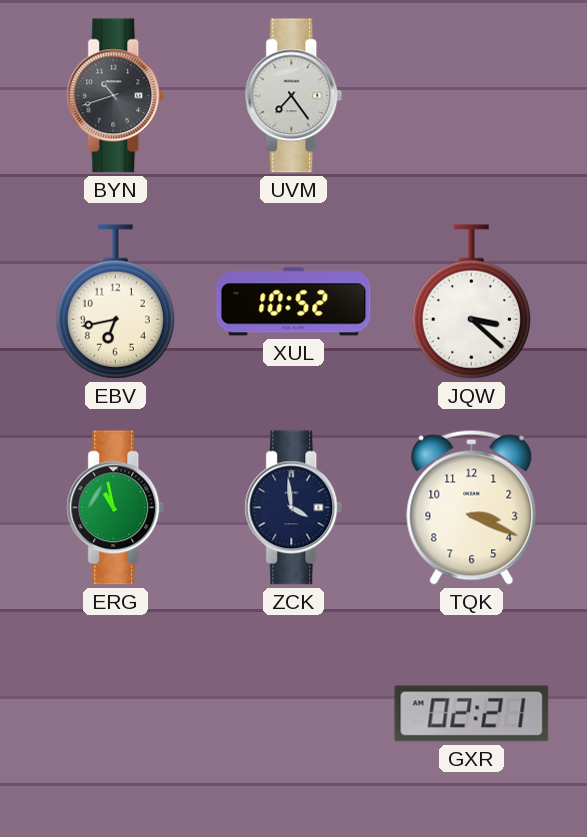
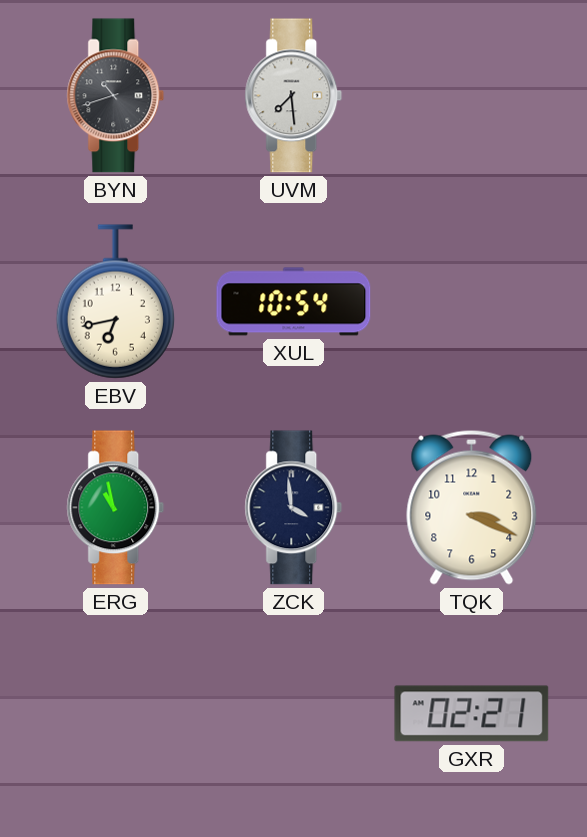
UVM: 7:24 -> 7:29 (294, 96)
XUL: 10:52 -> 10:54 (294, 302)
JQW: 3:22 -> none (471, 302)
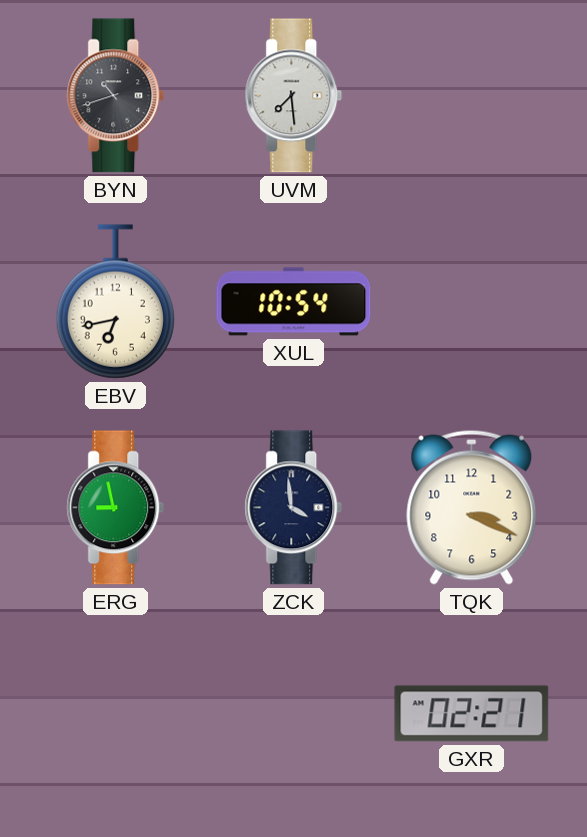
ERG: 10:58 -> 8:58 (116, 508)
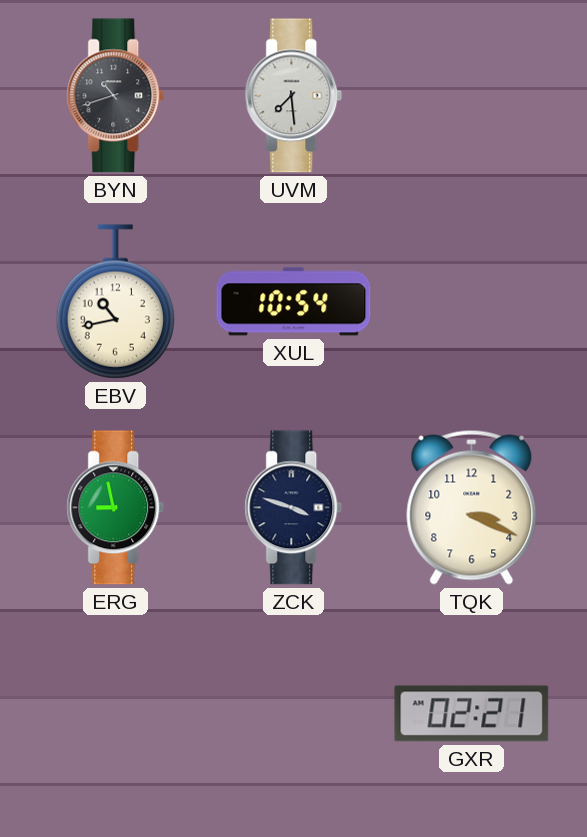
EBV: 6:43 -> 10:43 (115, 302)
ZCK: 3:59 -> 3:48 (294, 508)
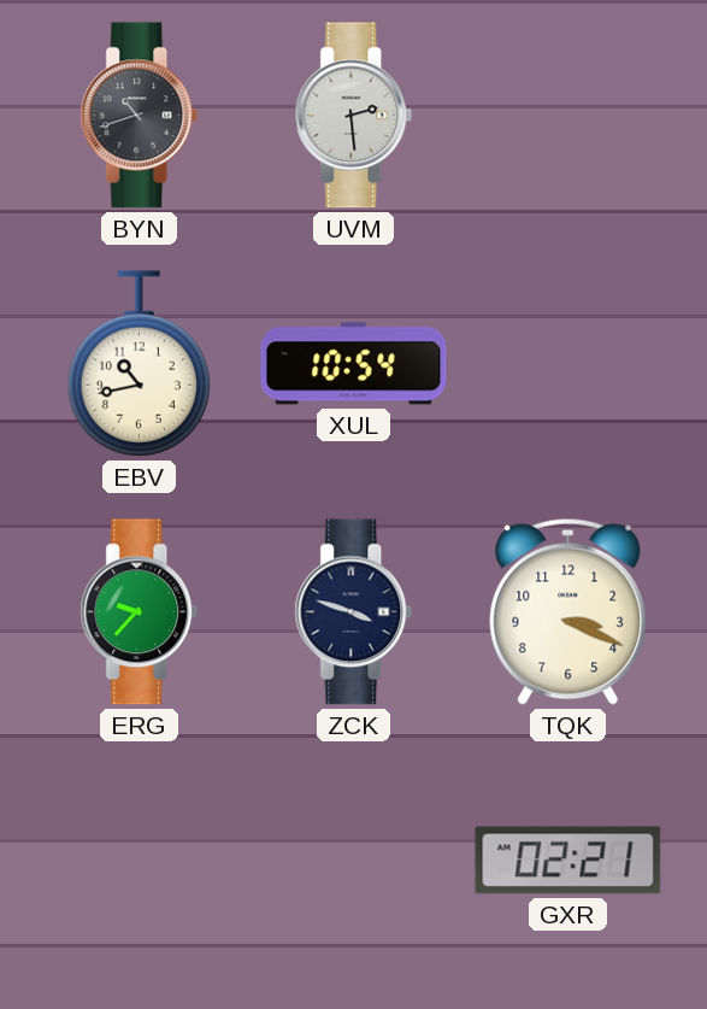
UVM: 7:29 -> 2:29 (354, 116)
ERG: 8:58 -> 9:37 (140, 612)
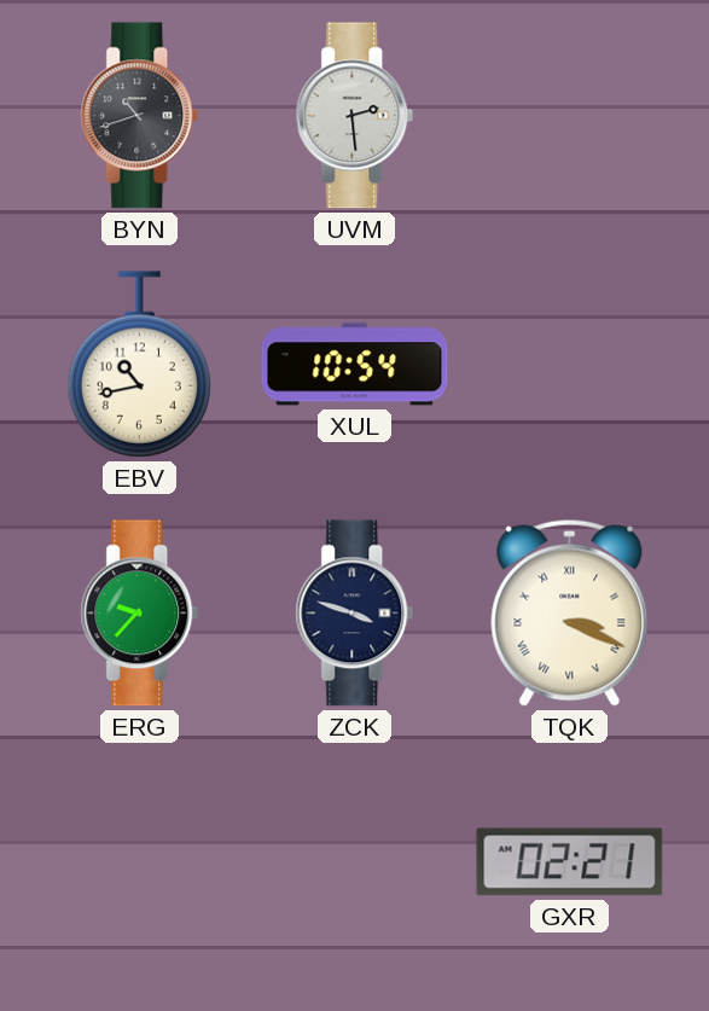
TQK numerals: Arabic -> Roman (570, 612)
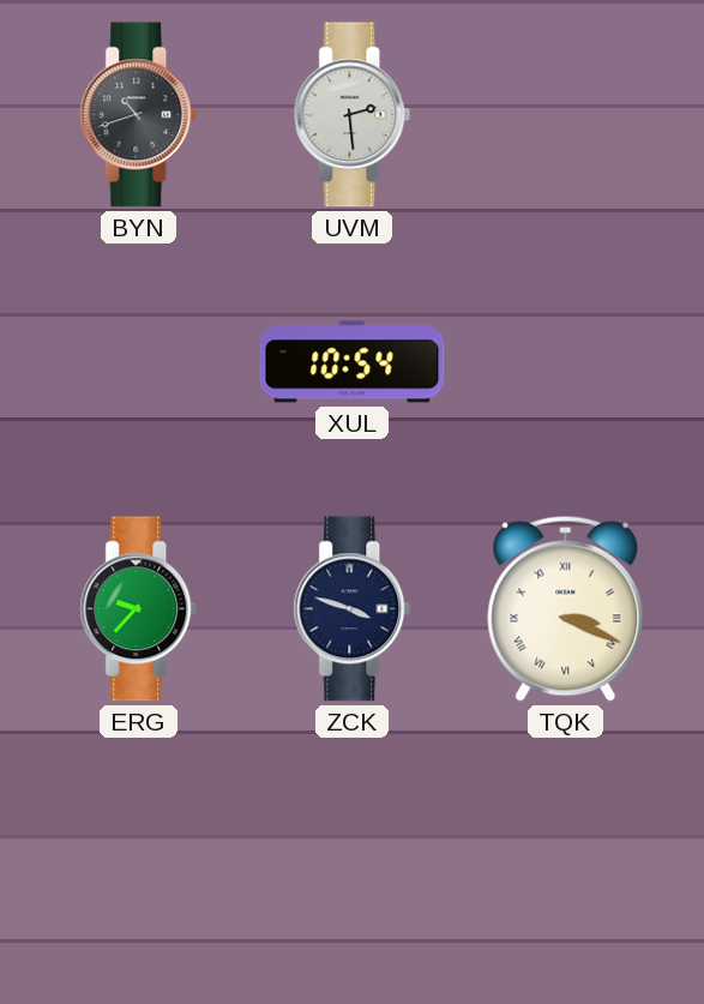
EBV: 10:43 -> none (139, 365)
GXR: 02:21 -> none (570, 862)
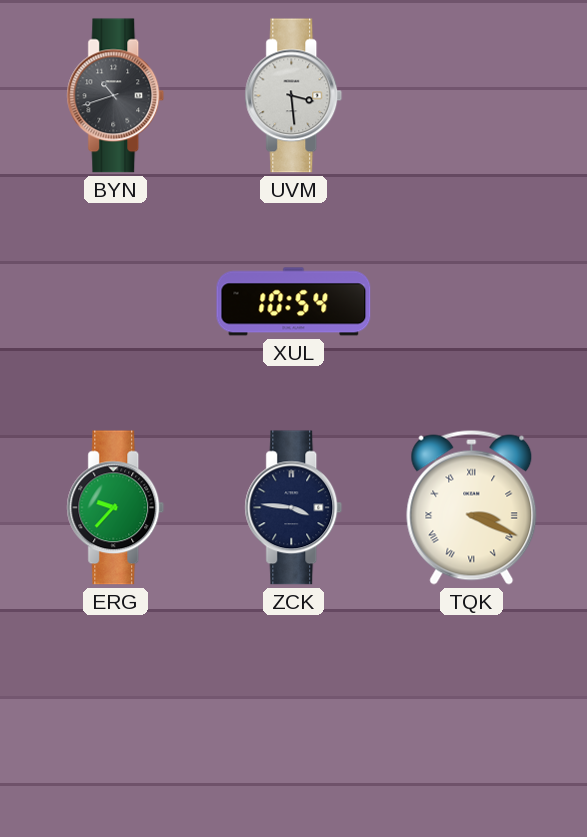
UVM: 2:29 -> 3:29 (294, 96)
ZCK: 3:48 -> 3:46 (294, 508)
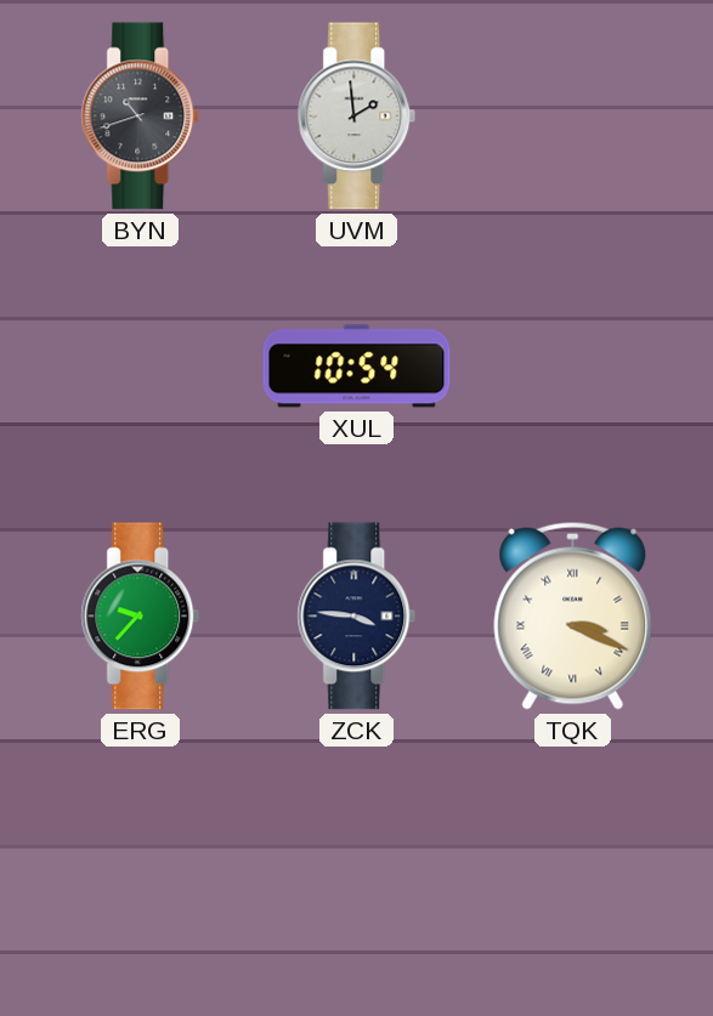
UVM: 3:29 -> 1:59 (357, 117)
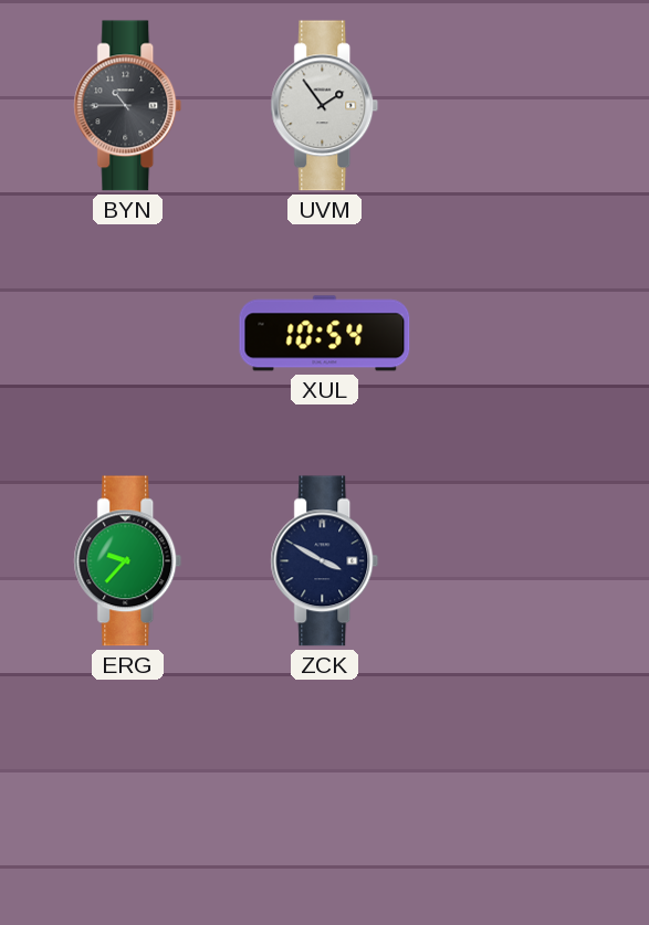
BYN: 10:42 -> 10:45 (128, 106)
UVM: 1:59 -> 1:54 (325, 106)
ZCK: 3:46 -> 3:50 (325, 561)
TQK: 3:19 -> none (573, 615)
